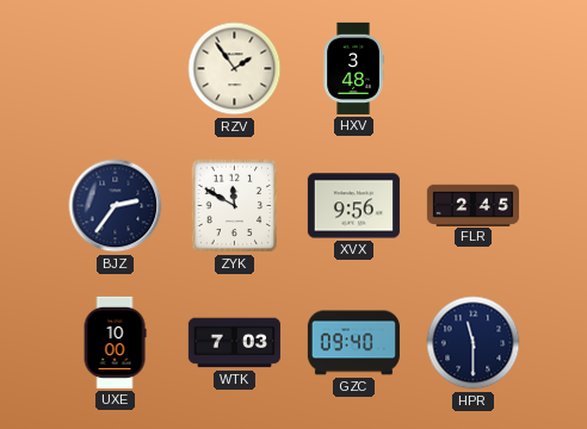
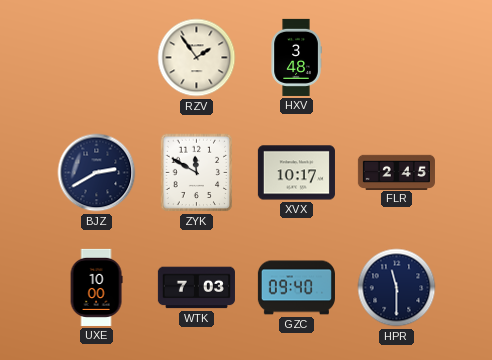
BJZ: 2:36 -> 2:40 (97, 173)
XVX: 9:56 -> 10:17 (296, 173)
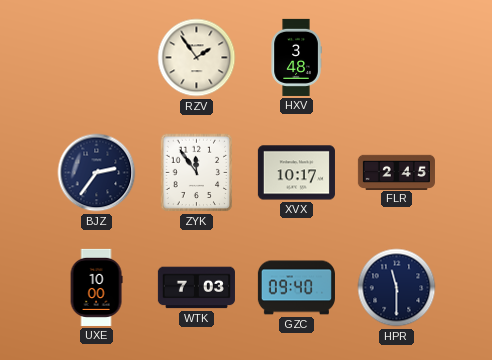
BJZ: 2:40 -> 2:36 (97, 173)
ZYK: 11:50 -> 11:54 (197, 173)
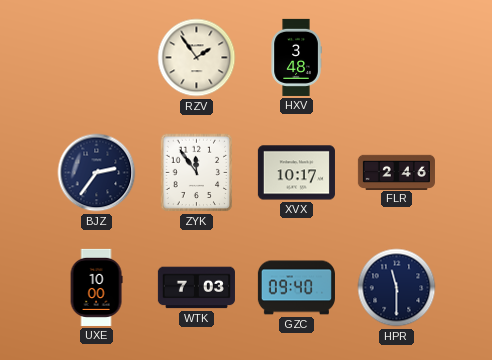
FLR: 2:45 -> 2:46 (396, 172)
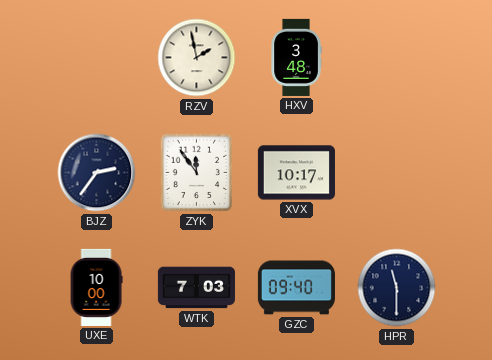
RZV: 1:54 -> 1:58 (197, 58)
FLR: 2:46 -> none (396, 172)
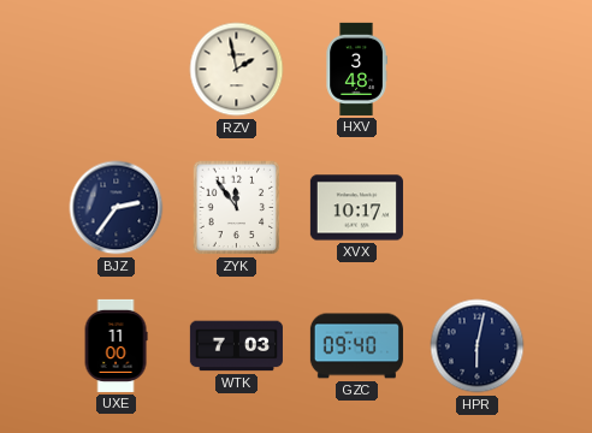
UXE: 10:00 -> 11:00 (116, 345)
HPR: 11:30 -> 6:02 (478, 346)
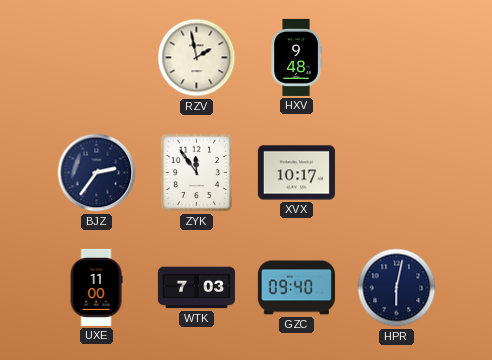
HXV: 3:48 -> 9:48 (296, 57)
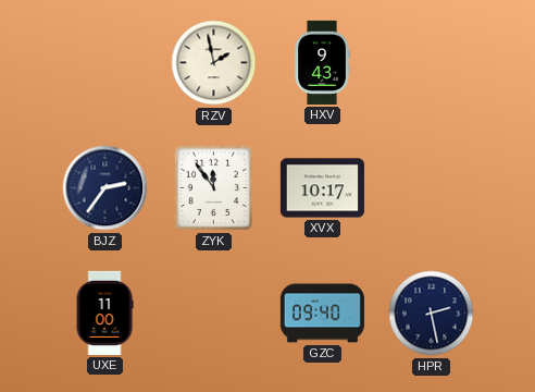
HXV: 9:48 -> 9:43 (322, 62)
WTK: 7:03 -> none (196, 288)
HPR: 6:02 -> 2:28 (432, 314)
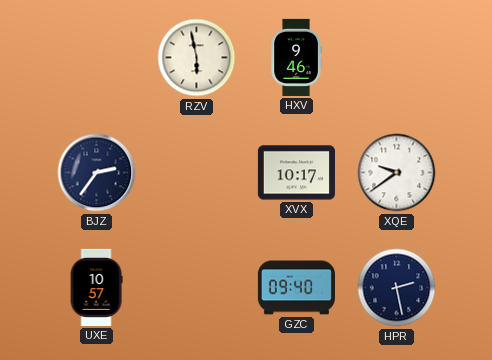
RZV: 1:58 -> 5:58 (197, 58)
HXV: 9:43 -> 9:46 (296, 57)
ZYK: 11:54 -> none (214, 188)
XQE: none -> 9:39 (397, 173)
UXE: 11:00 -> 10:57 (96, 287)
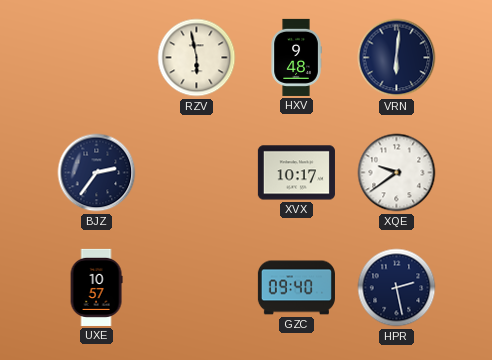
HXV: 9:46 -> 9:48 (296, 57)
VRN: none -> 6:01 (397, 58)
